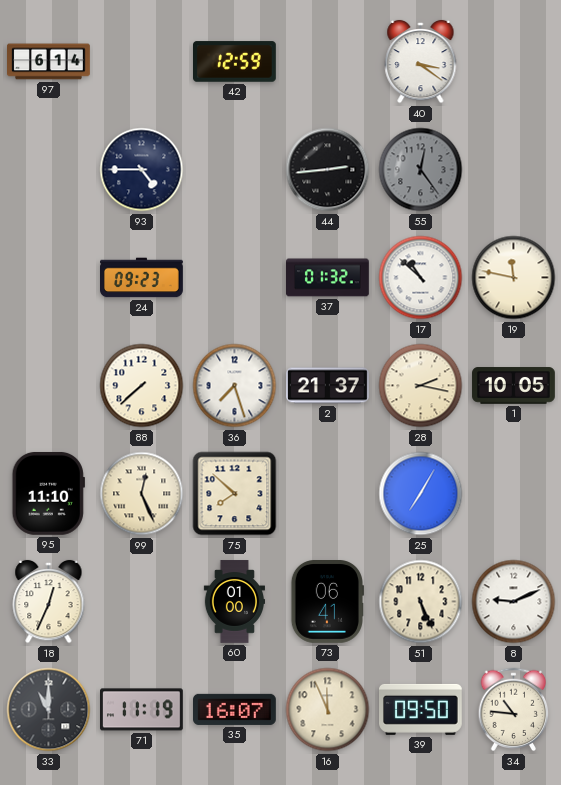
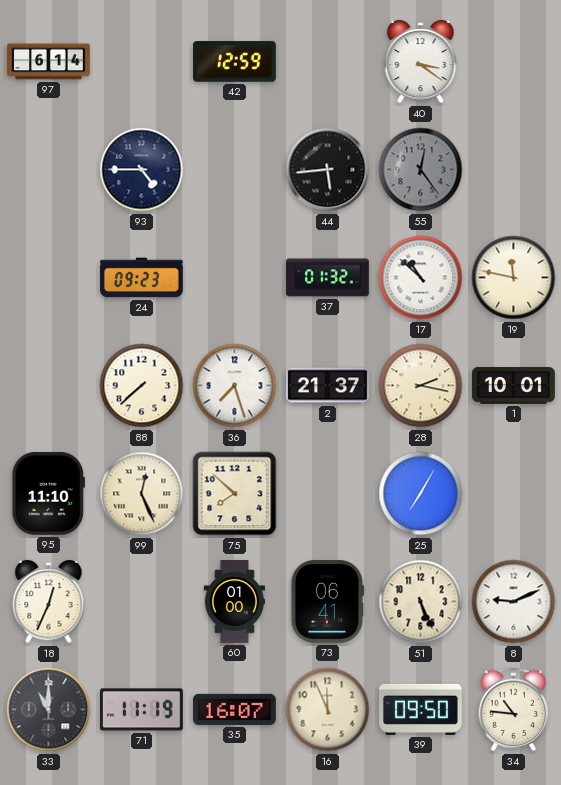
44: 2:44 -> 5:44 (328, 170)
1: 10:05 -> 10:01 (514, 386)
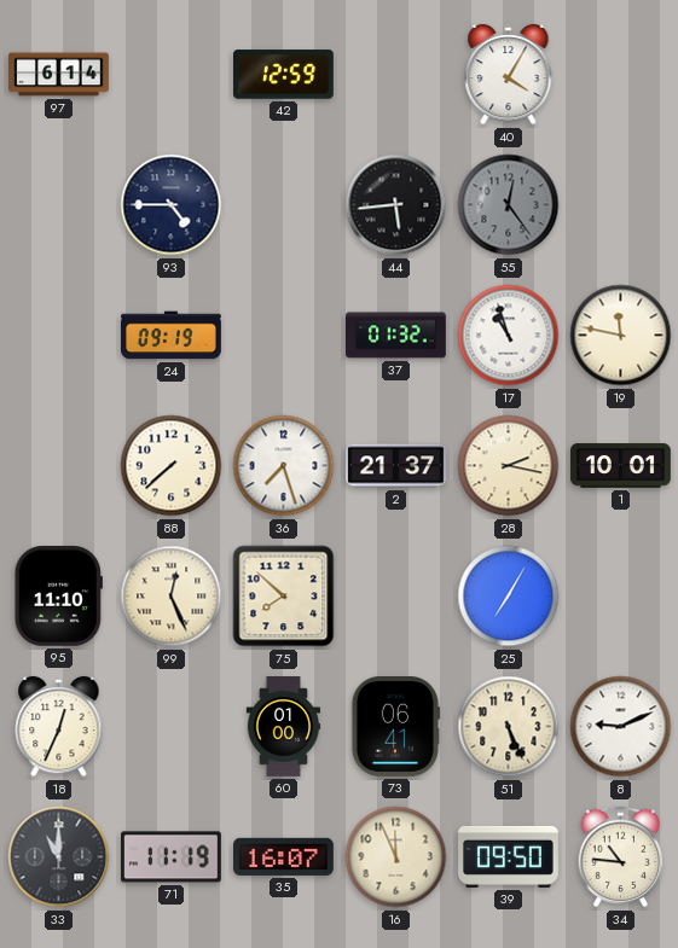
40: 3:21 -> 4:05 (509, 75)
24: 09:23 -> 09:19 (172, 336)
17: 10:52 -> 10:57 (509, 336)
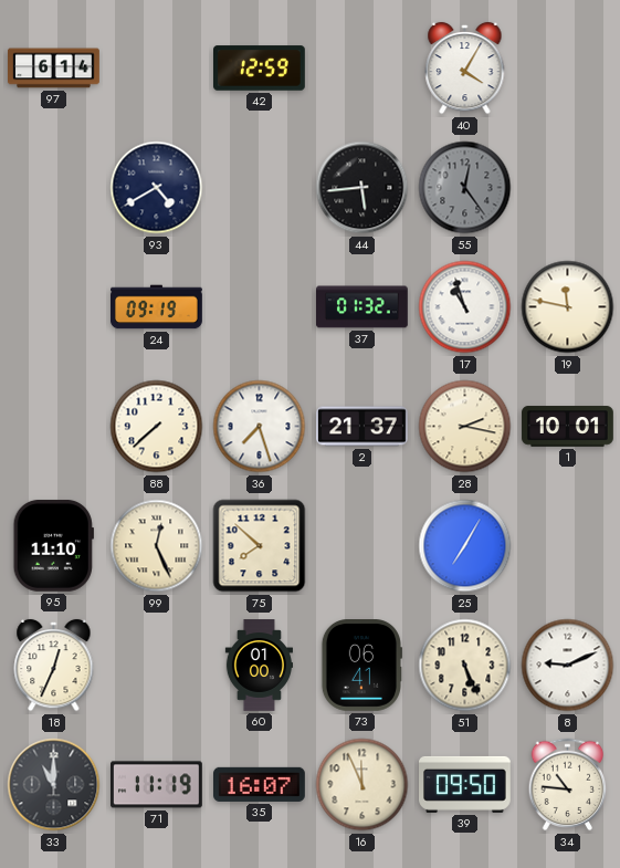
93: 4:45 -> 4:40 (157, 188)
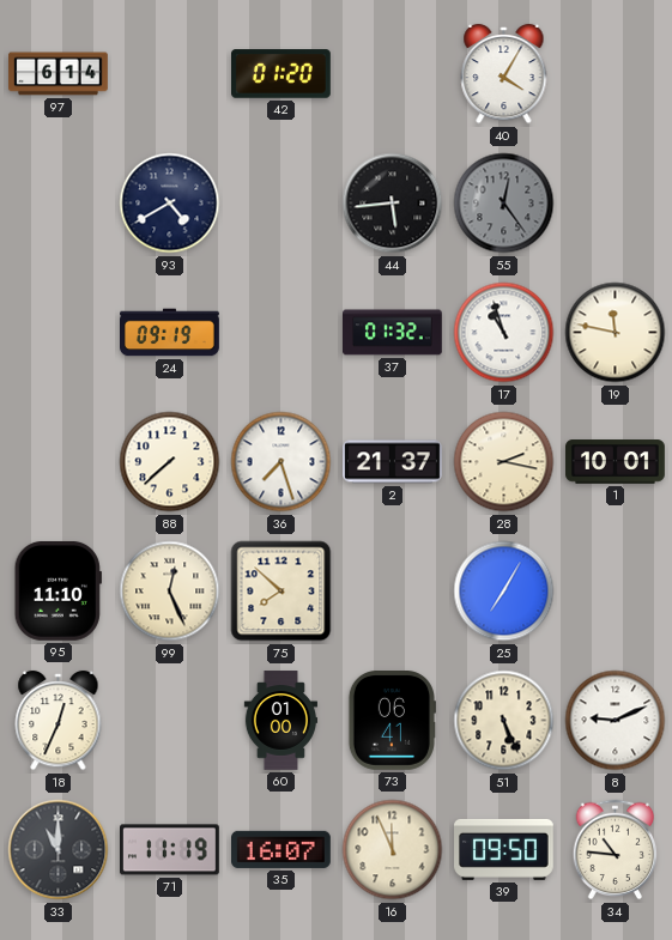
42: 12:59 -> 01:20 (281, 74)
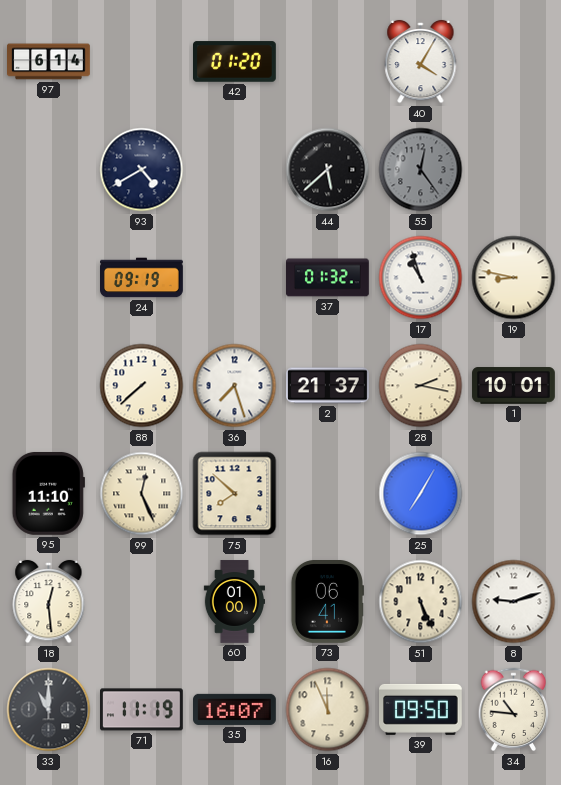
44: 5:44 -> 5:38 (328, 170)
19: 11:47 -> 8:47 (514, 278)
18: 12:34 -> 12:29 (49, 602)
8: 9:11 -> 9:12 (514, 602)
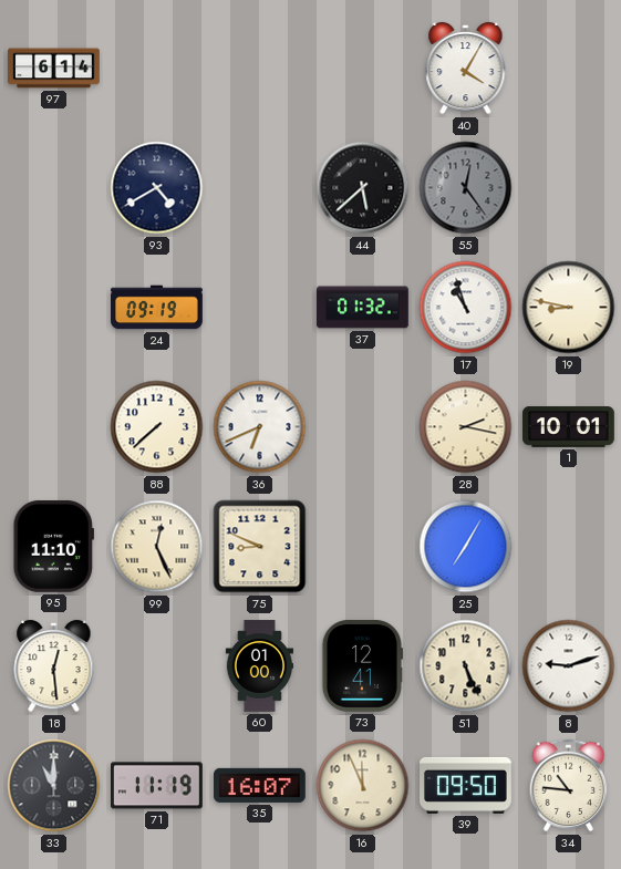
42: 01:20 -> none (235, 62)
36: 7:27 -> 6:41 (260, 427)
2: 21:37 -> none (328, 386)
75: 7:52 -> 8:49 (260, 547)
73: 06:41 -> 12:41 (362, 666)
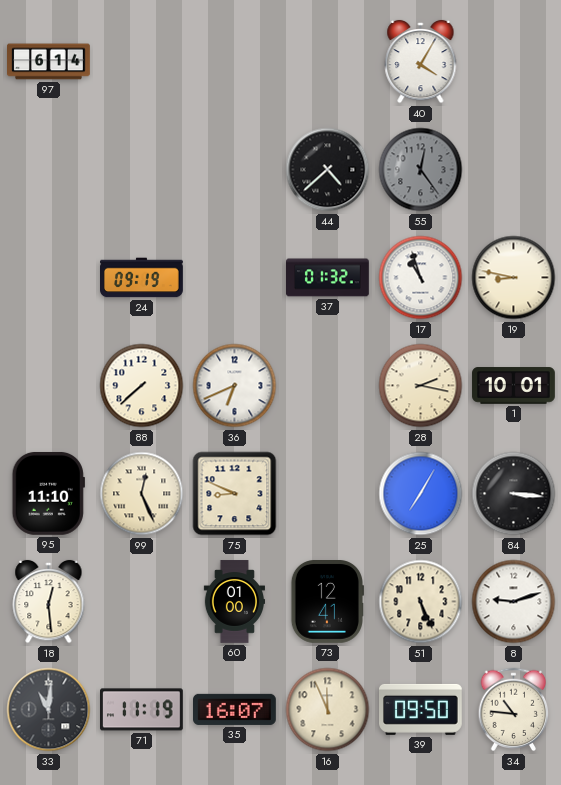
93: 4:40 -> none (157, 188)
44: 5:38 -> 4:38 (328, 170)
84: none -> 3:16 (514, 494)
33: 11:00 -> 11:01 (49, 710)
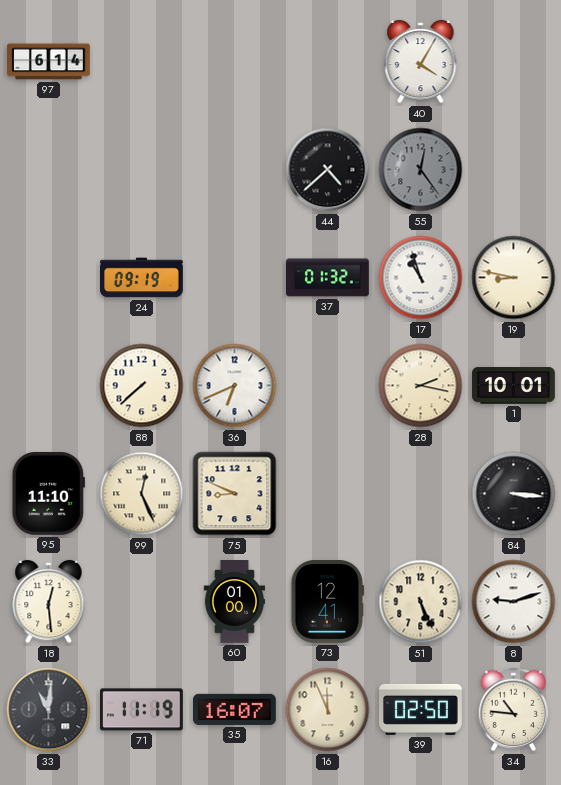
25: 7:05 -> none (421, 494)
39: 09:50 -> 02:50 (421, 709)
